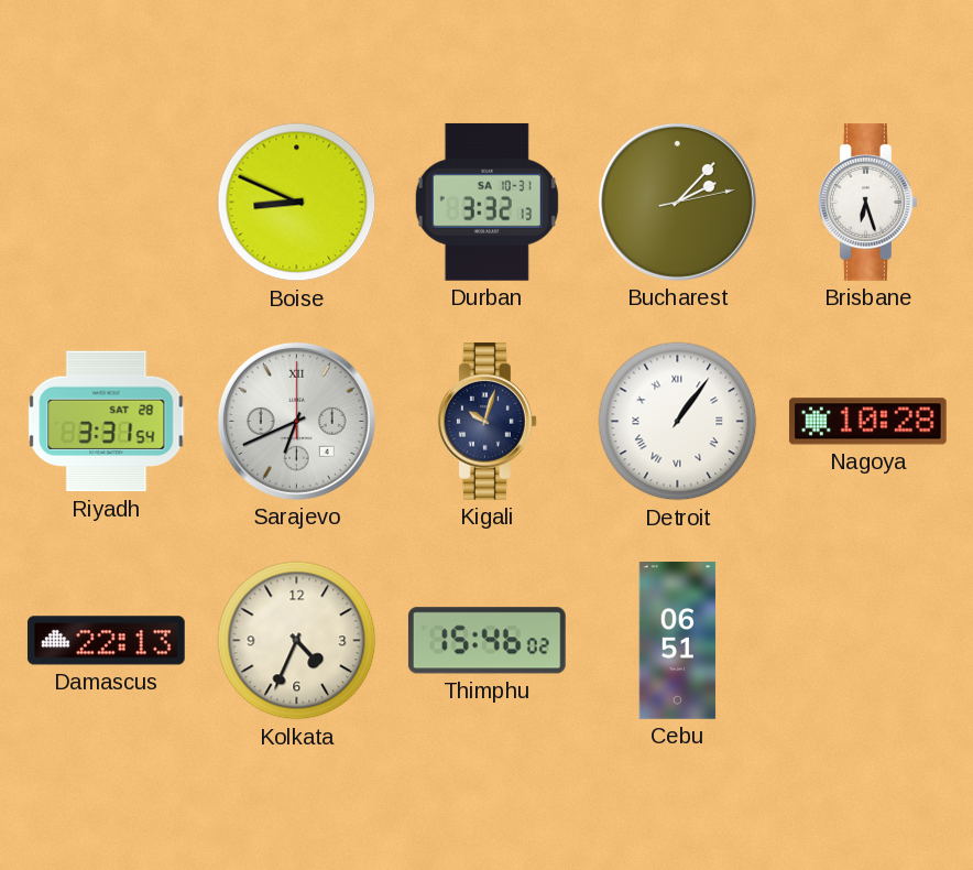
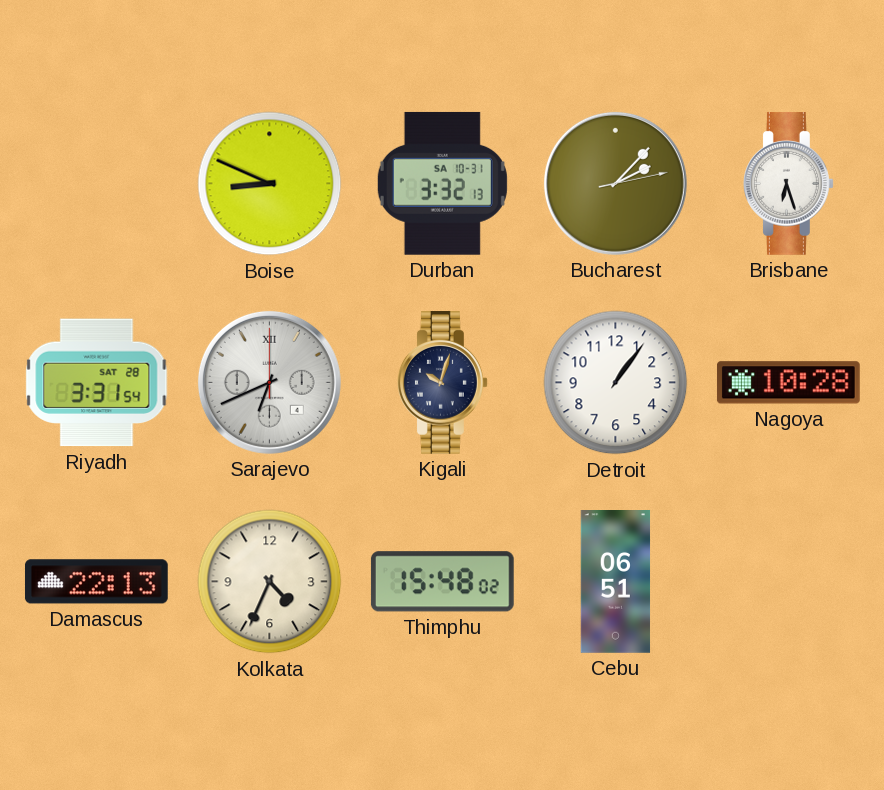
Detroit numerals: Roman -> Arabic (616, 383)
Thimphu: 15:46 -> 15:48 (442, 582)
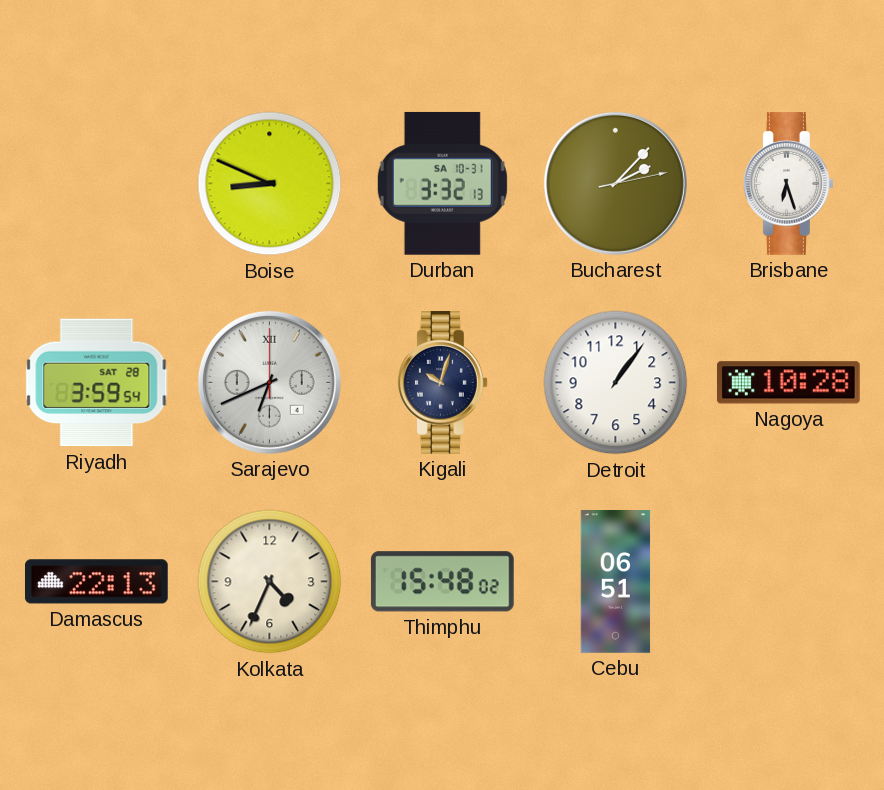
Riyadh: 3:31 -> 3:59 (97, 383)
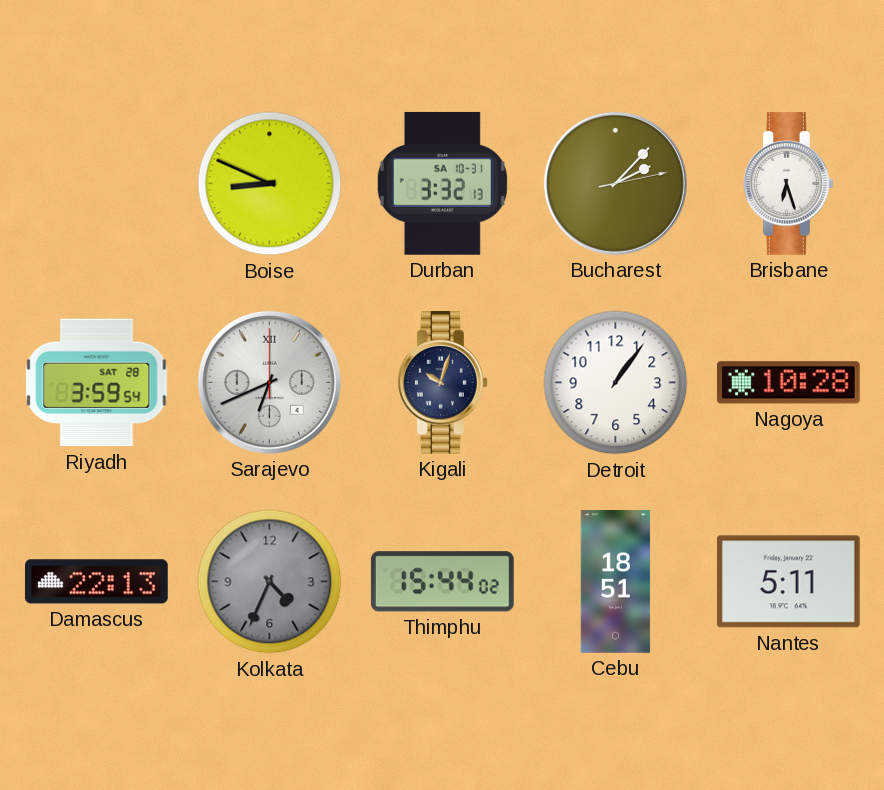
Kolkata dial: cream -> grey (270, 582)
Thimphu: 15:48 -> 15:44 (442, 582)
Cebu: 06:51 -> 18:51 (616, 582)
Nantes: none -> 5:11 (788, 582)
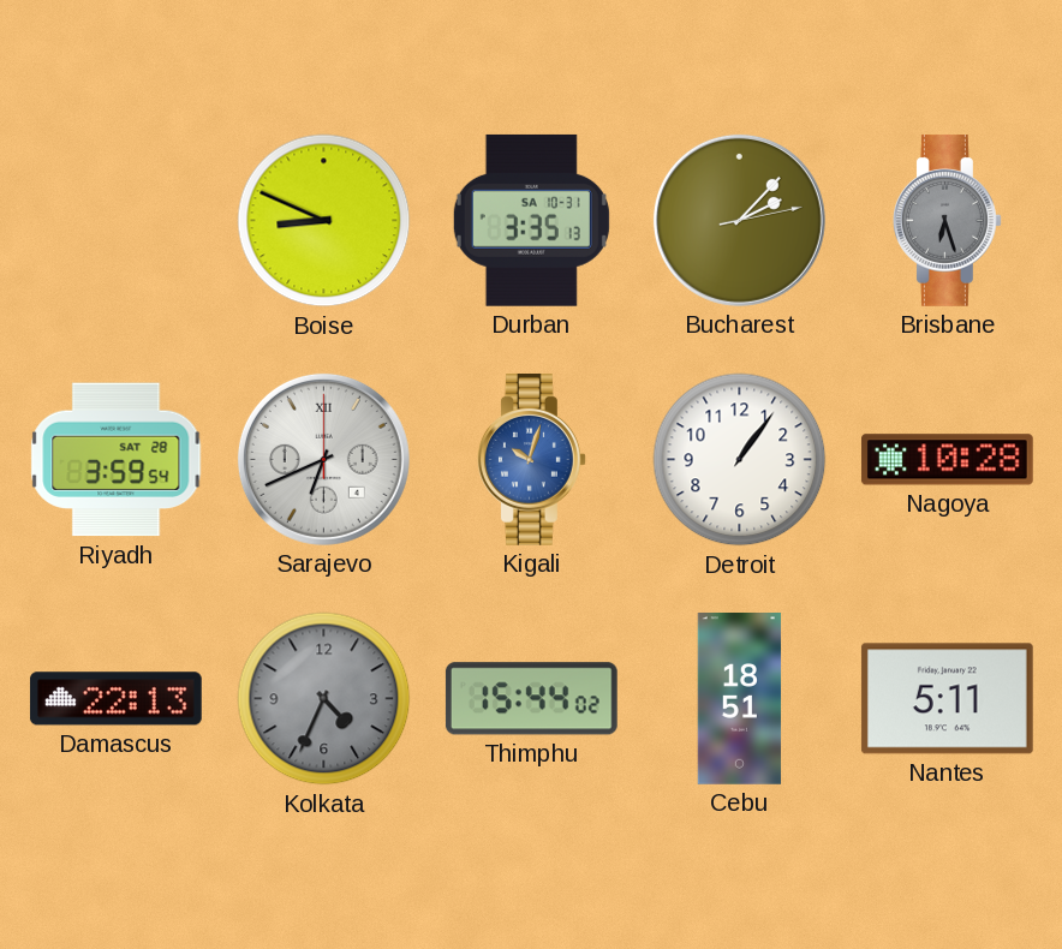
Durban: 3:32 -> 3:35 (531, 220)
Brisbane dial: white -> grey (948, 221)
Kigali dial: navy -> blue (532, 460)
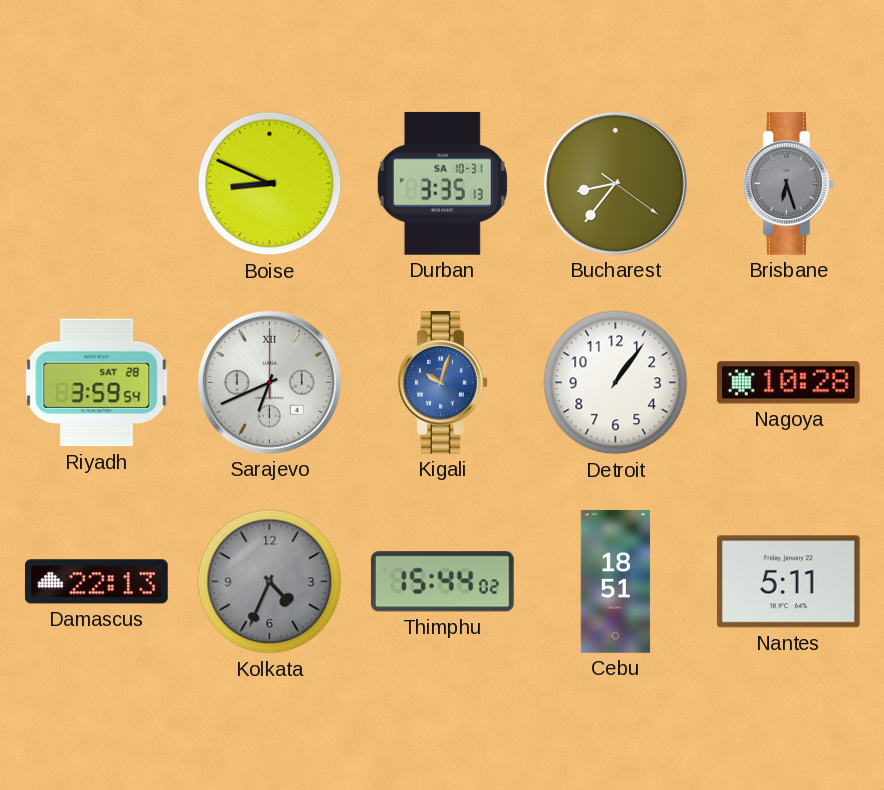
Bucharest: 2:07 -> 8:36 (615, 183)
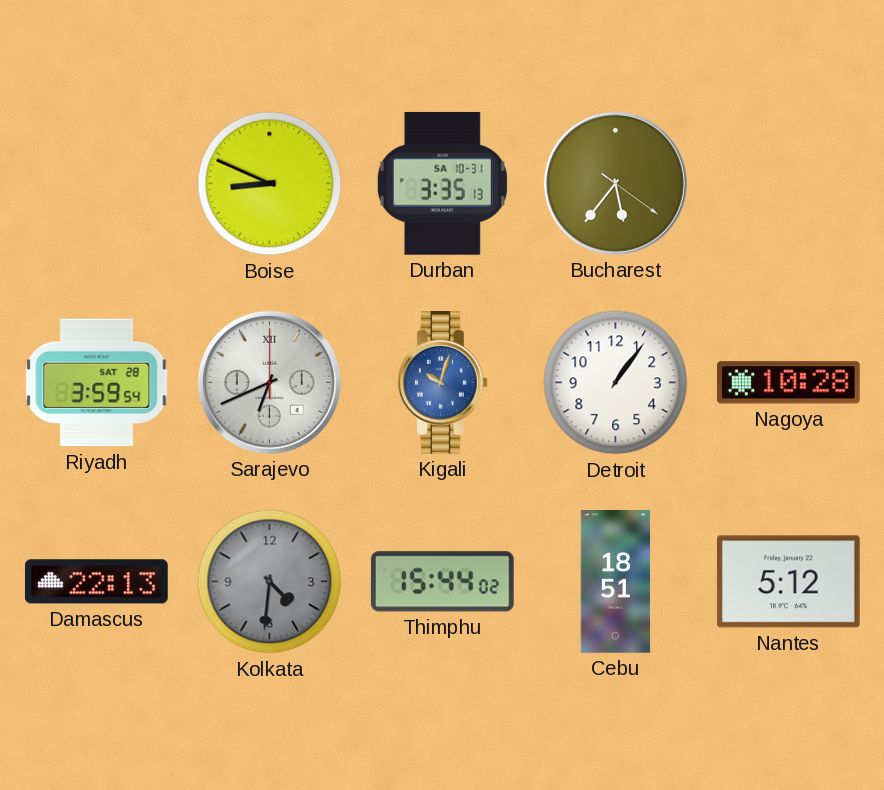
Bucharest: 8:36 -> 5:36 (615, 183)
Brisbane: 6:27 -> none (789, 184)
Kolkata: 4:34 -> 4:31 (270, 582)
Nantes: 5:11 -> 5:12 (788, 582)
